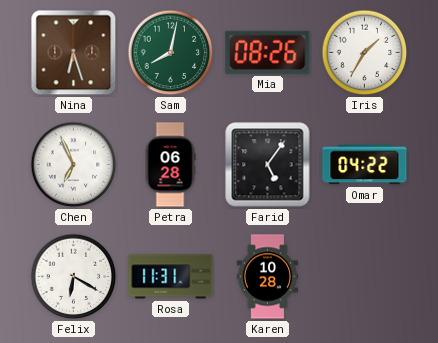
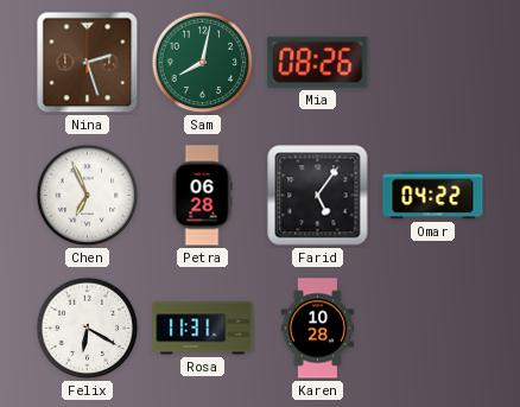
Nina: 6:27 -> 2:27 (88, 63)
Iris: 1:35 -> none (365, 53)
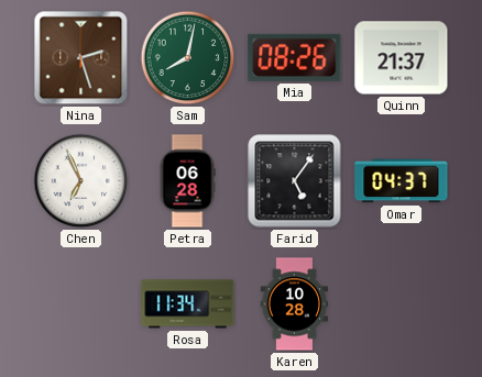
Quinn: none -> 21:37 (402, 58)
Omar: 04:22 -> 04:37 (402, 181)
Felix: 6:20 -> none (88, 329)
Rosa: 11:31 -> 11:34 (188, 304)
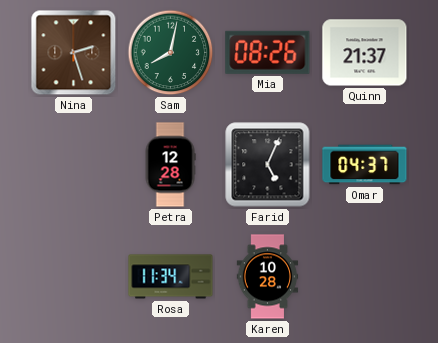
Chen: 6:56 -> none (81, 181)
Petra: 06:28 -> 12:28 (170, 165)
Farid: 5:06 -> 5:04 (268, 165)
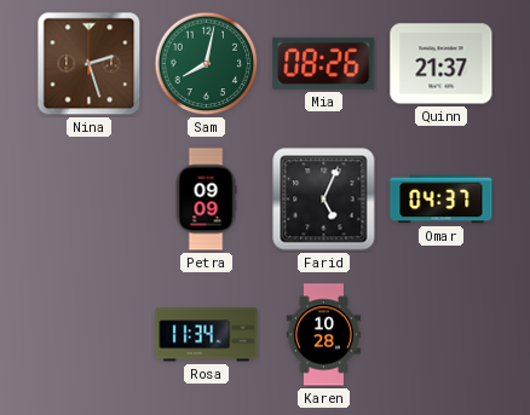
Petra: 12:28 -> 09:09 (206, 200)
